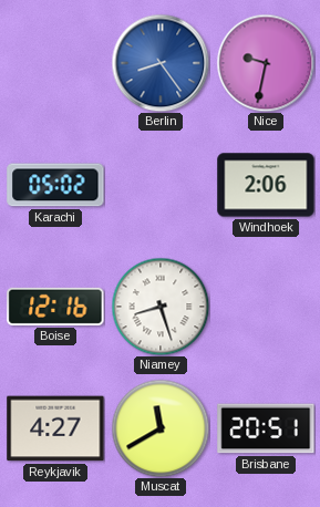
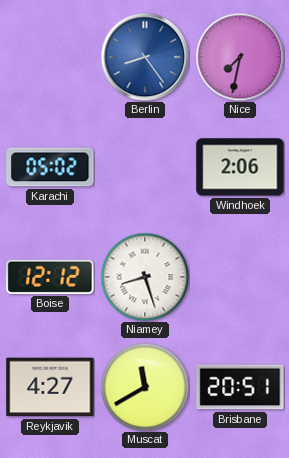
Nice: 9:32 -> 7:32 (240, 57)
Boise: 12:16 -> 12:12 (50, 277)
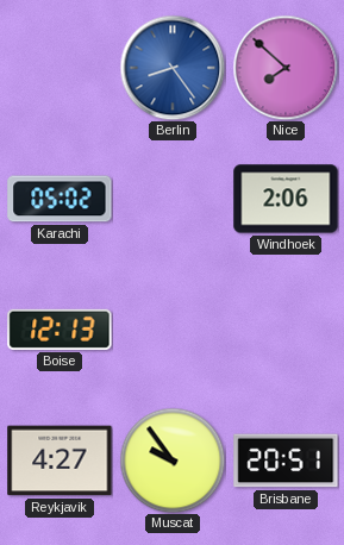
Nice: 7:32 -> 7:52 (286, 68)
Boise: 12:12 -> 12:13 (60, 330)
Niamey: 8:27 -> none (145, 277)
Muscat: 11:40 -> 9:54 (173, 461)
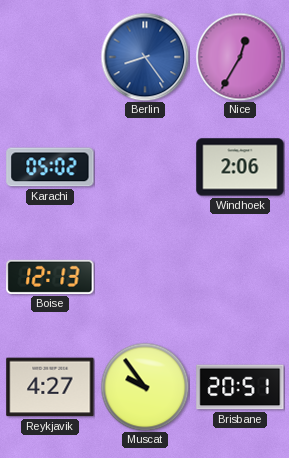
Nice: 7:52 -> 12:35 (240, 57)
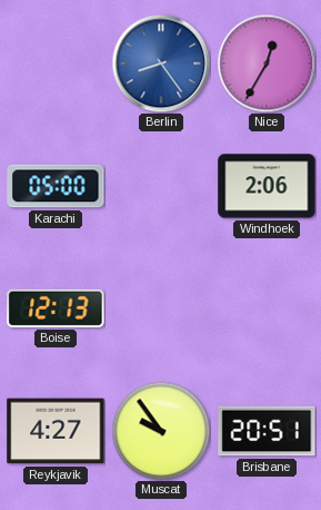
Karachi: 05:02 -> 05:00 (56, 186)
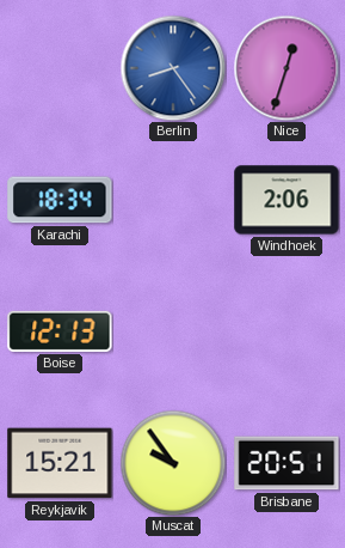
Nice: 12:35 -> 12:33 (287, 68)
Karachi: 05:00 -> 18:34 (60, 200)
Reykjavik: 4:27 -> 15:21 (60, 463)
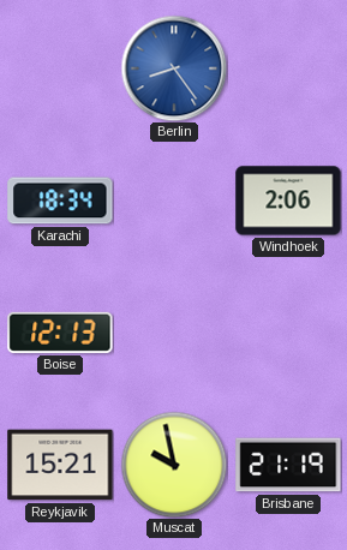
Nice: 12:33 -> none (287, 68)
Muscat: 9:54 -> 9:58 (174, 465)
Brisbane: 20:51 -> 21:19 (288, 465)
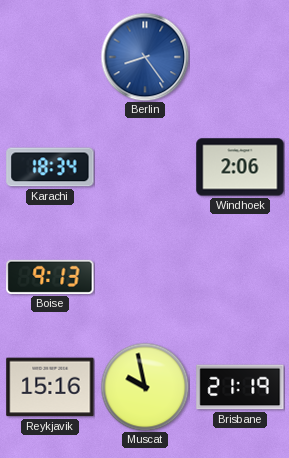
Boise: 12:13 -> 9:13 (50, 277)
Reykjavik: 15:21 -> 15:16 (50, 387)
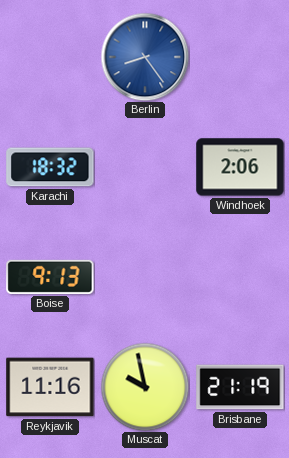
Karachi: 18:34 -> 18:32 (50, 167)
Reykjavik: 15:16 -> 11:16 (50, 387)
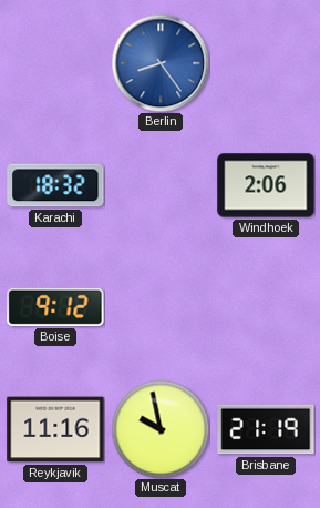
Boise: 9:13 -> 9:12 (55, 307)
